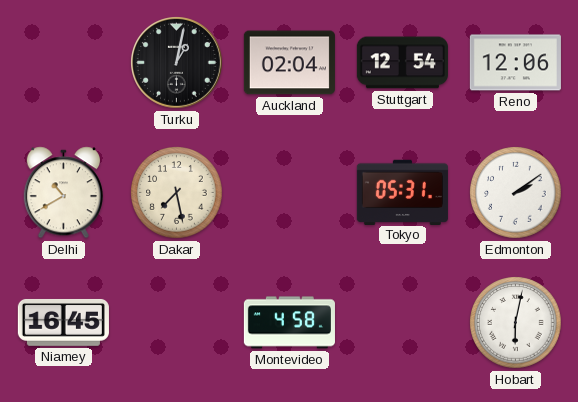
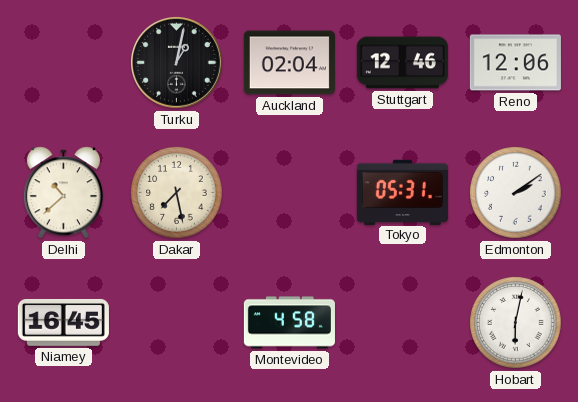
Stuttgart: 12:54 -> 12:46 (402, 63)
Delhi: 10:40 -> 10:38 (63, 193)
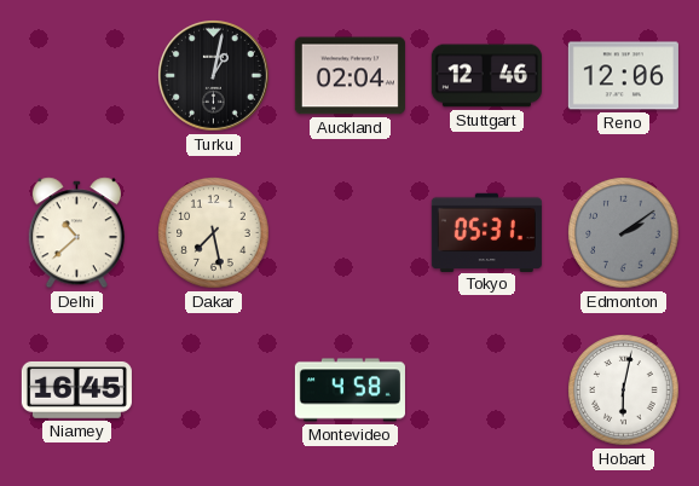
Edmonton dial: white -> grey (624, 233)
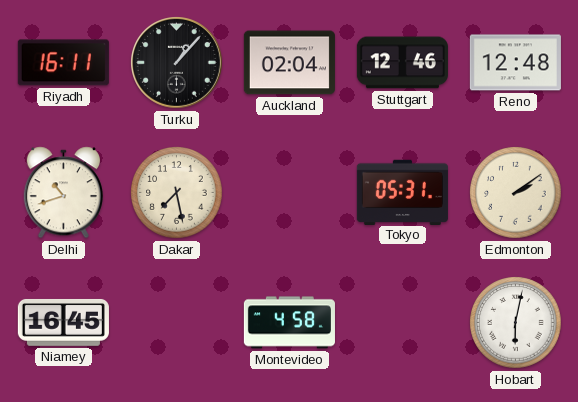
Riyadh: none -> 16:11 (63, 63)
Turku: 1:02 -> 1:07 (177, 63)
Reno: 12:06 -> 12:48 (515, 63)
Delhi: 10:38 -> 10:42 (63, 193)
Edmonton dial: grey -> cream (516, 193)
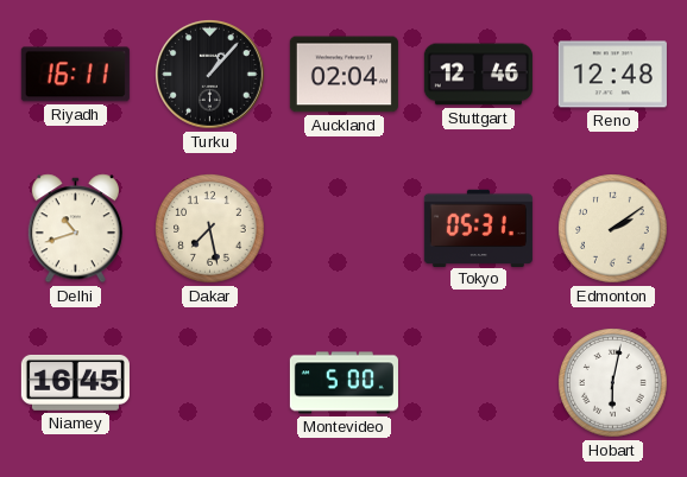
Montevideo: 4:58 -> 5:00 (343, 383)
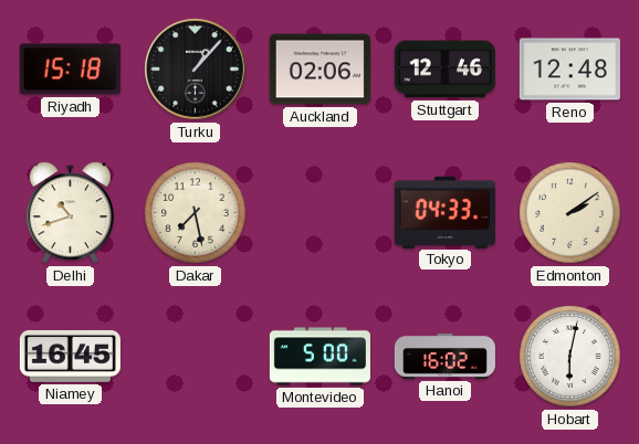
Riyadh: 16:11 -> 15:18 (70, 70)
Auckland: 02:04 -> 02:06 (319, 70)
Tokyo: 05:31 -> 04:33 (444, 212)
Hanoi: none -> 16:02 (444, 356)
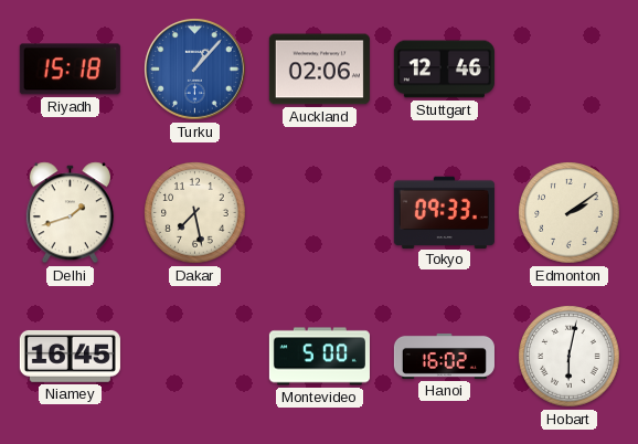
Turku dial: black -> blue (195, 70)
Reno: 12:48 -> none (569, 70)
Delhi: 10:42 -> 1:42 (70, 213)
Tokyo: 04:33 -> 09:33 (444, 212)
